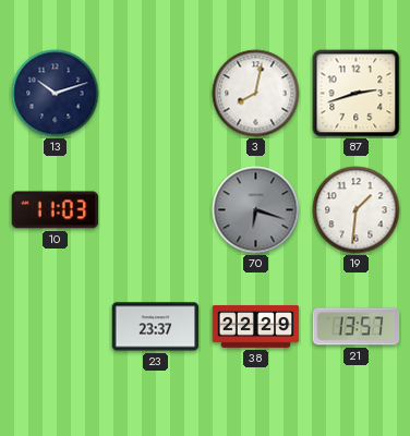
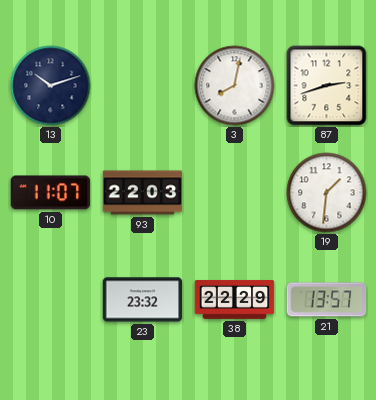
10: 11:03 -> 11:07 (51, 193)
93: none -> 22:03 (143, 193)
70: 6:18 -> none (256, 210)
23: 23:37 -> 23:32 (143, 300)
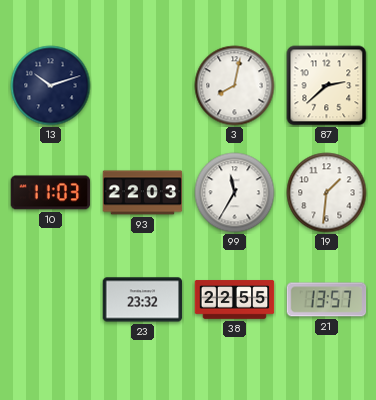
87: 2:42 -> 2:38 (327, 86)
10: 11:07 -> 11:03 (51, 193)
99: none -> 11:35 (235, 193)
38: 22:29 -> 22:55 (235, 300)
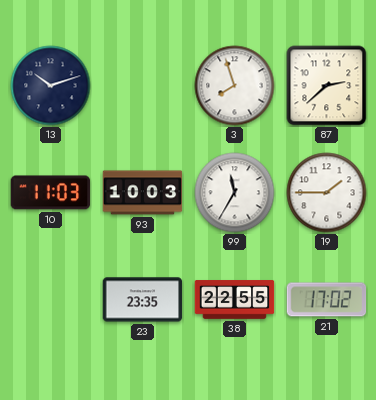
3: 8:02 -> 7:57 (235, 86)
93: 22:03 -> 10:03 (143, 193)
19: 1:31 -> 1:45 (327, 193)
23: 23:32 -> 23:35 (143, 300)
21: 13:57 -> 17:02 (327, 300)
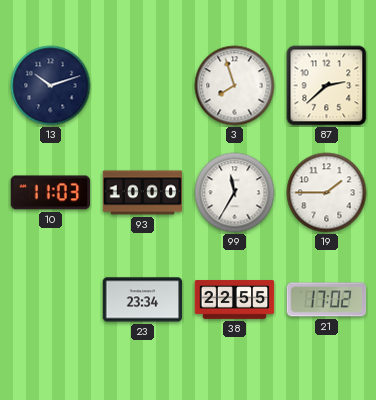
93: 10:03 -> 10:00 (143, 193)
23: 23:35 -> 23:34 (143, 300)
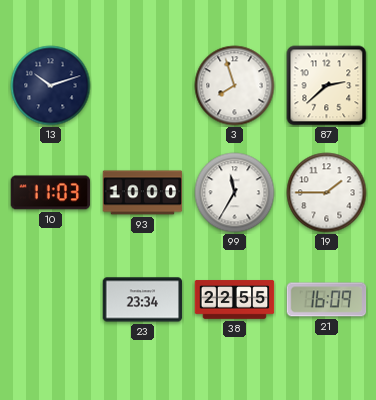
21: 17:02 -> 16:09 (327, 300)
